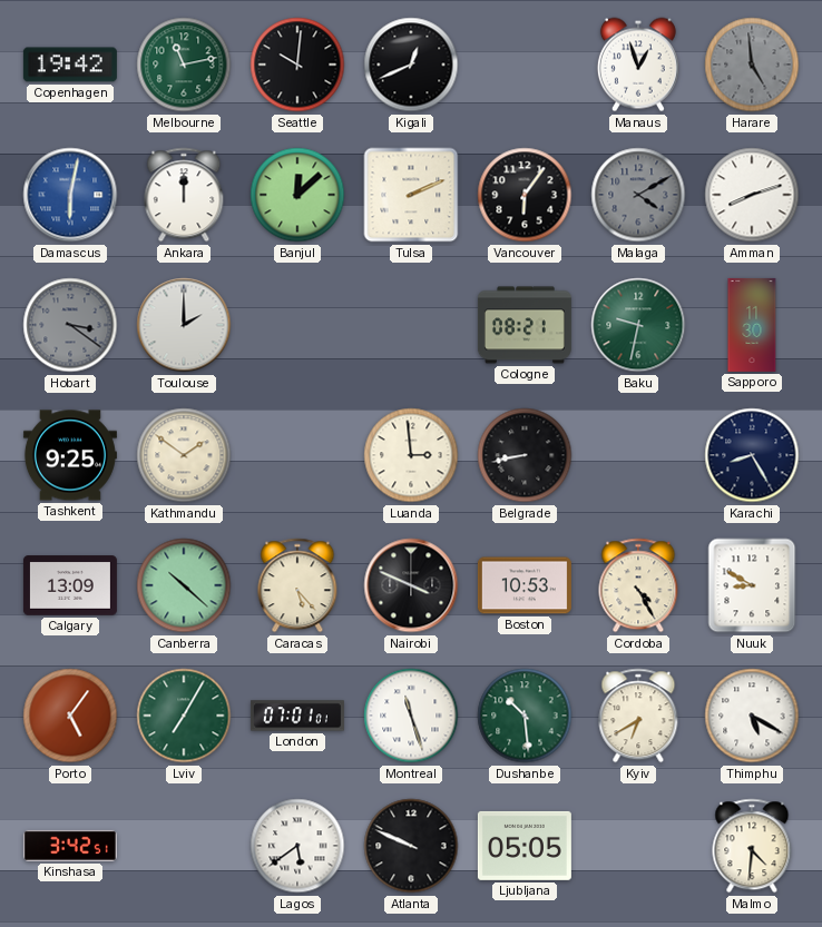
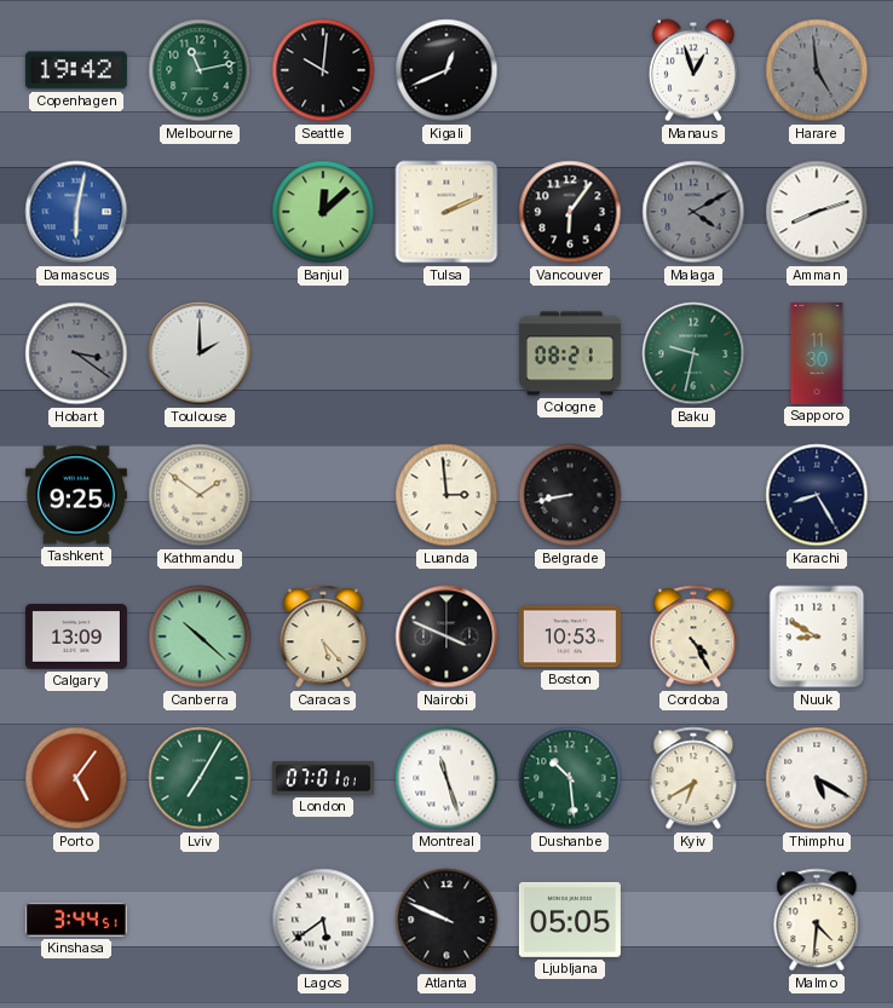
Ankara: 12:00 -> none (184, 195)
Kinshasa: 3:42 -> 3:44 (76, 920)
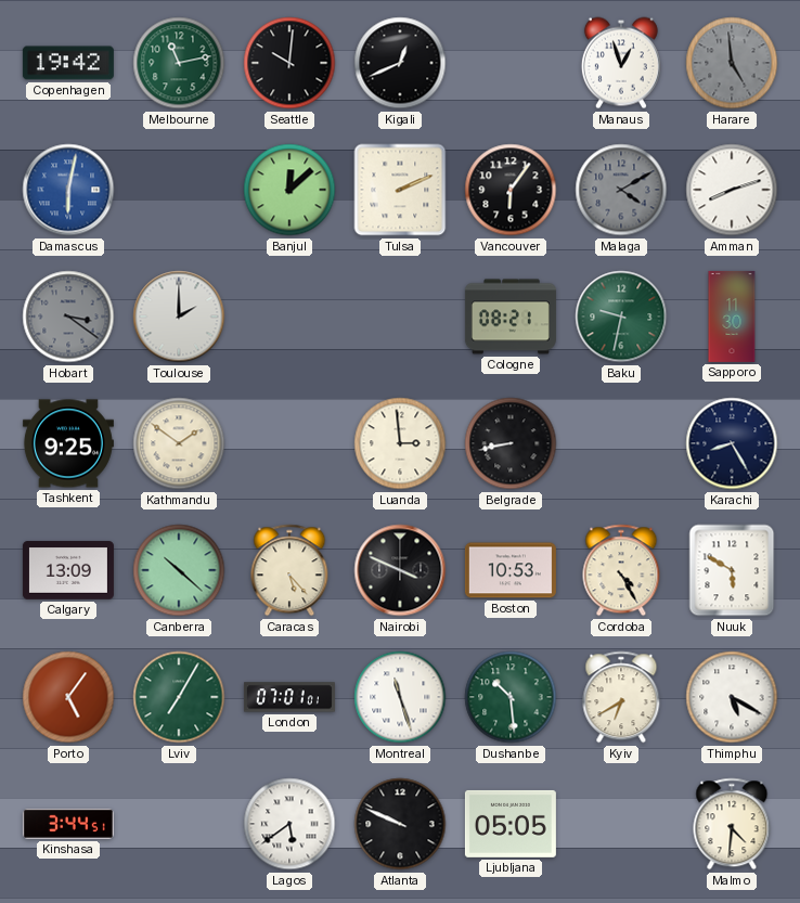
Nuuk: 8:50 -> 5:50 (732, 570)
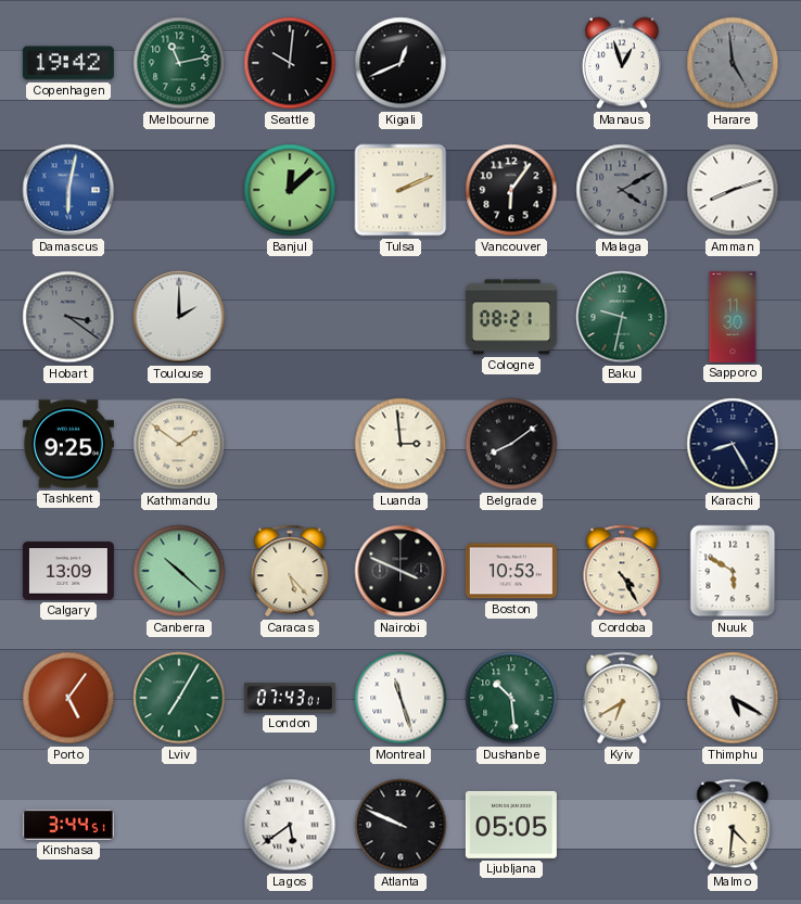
Belgrade: 8:43 -> 8:09 (511, 444)
London: 07:01 -> 07:43 (290, 698)
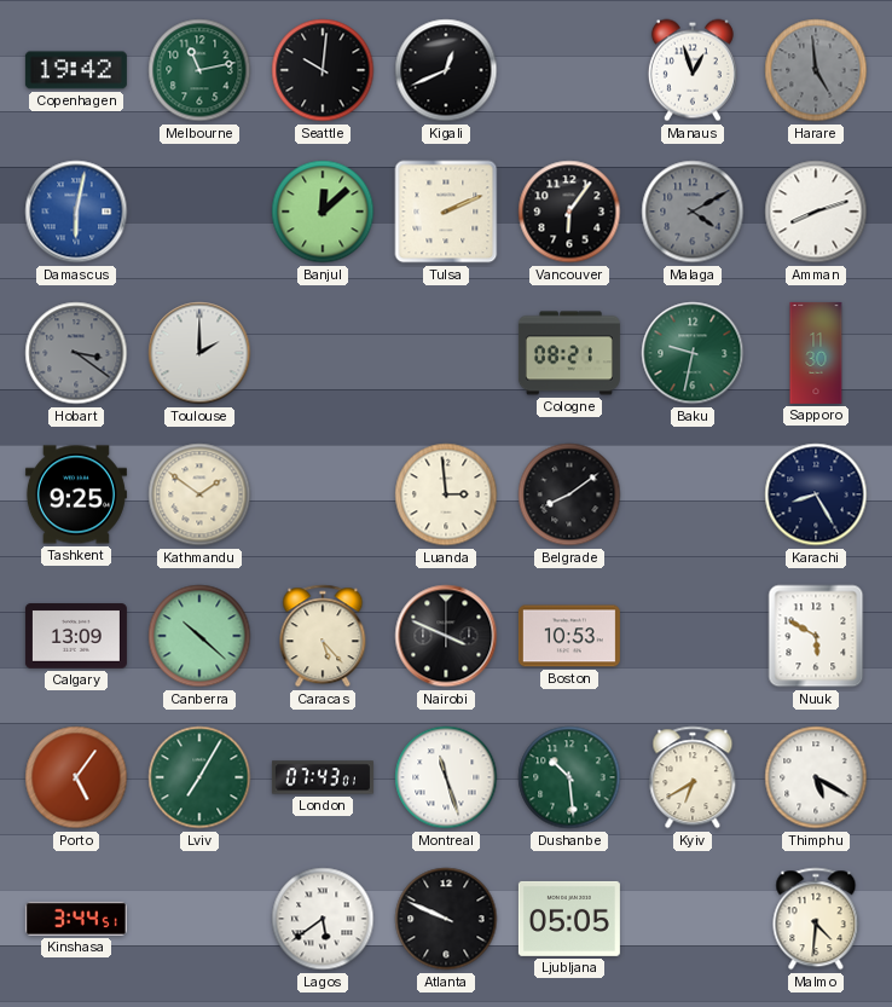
Cordoba: 4:25 -> none (622, 571)
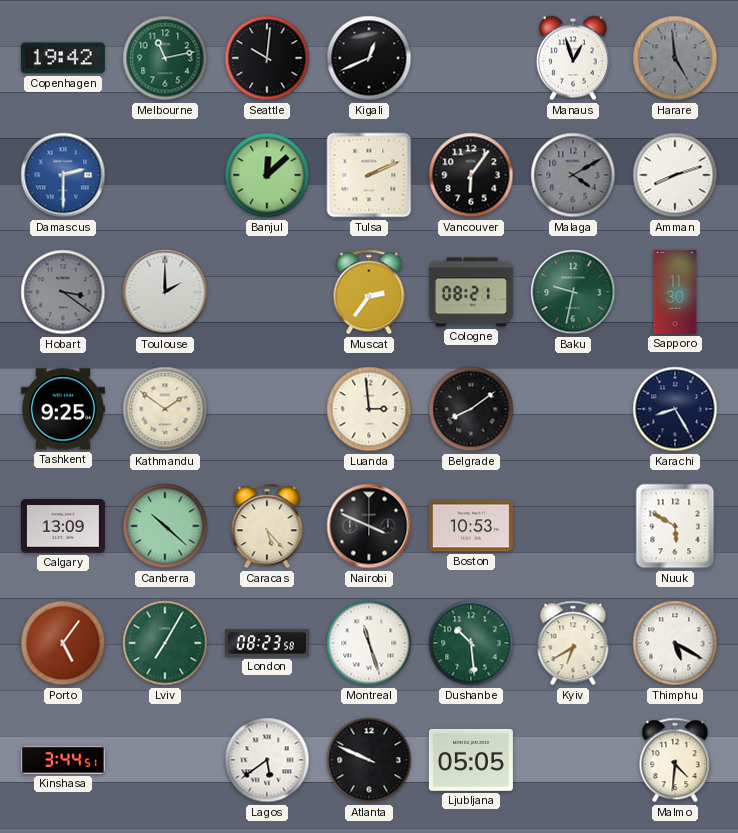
Damascus: 6:02 -> 2:30 (63, 175)
Muscat: none -> 2:36 (369, 292)
London: 07:43 -> 08:23 (267, 643)
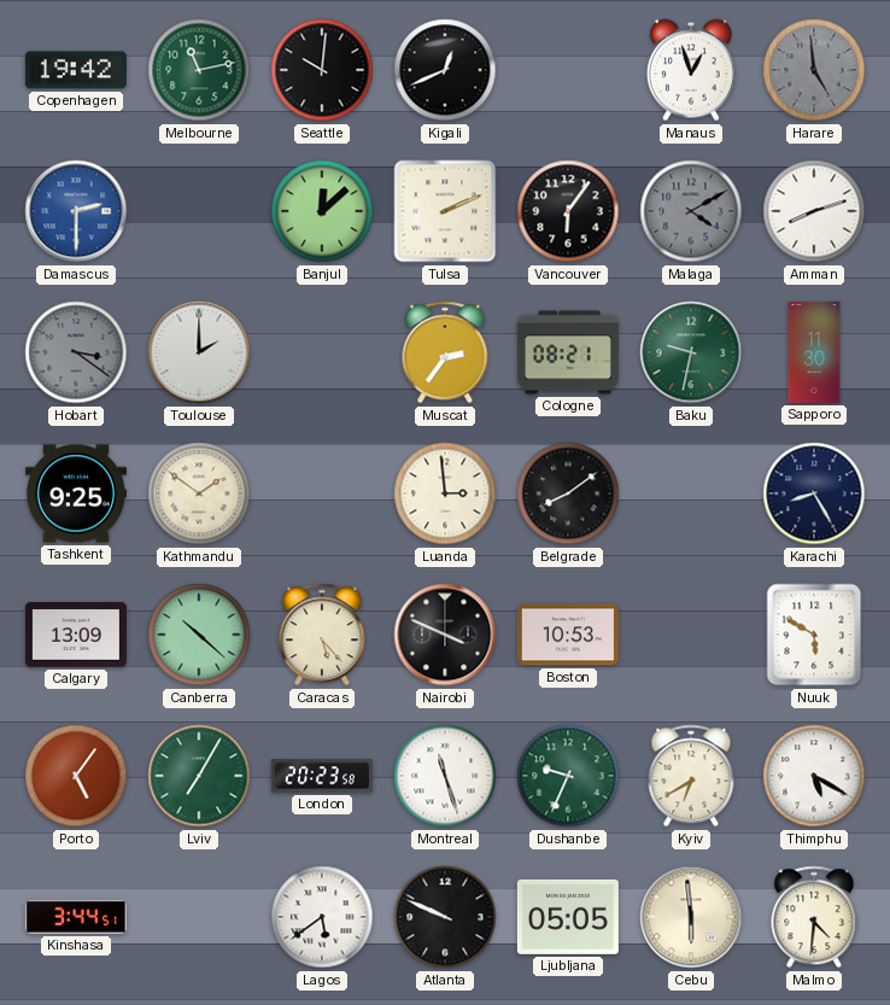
London: 08:23 -> 20:23 (322, 776)
Dushanbe: 10:29 -> 9:34 (568, 776)
Cebu: none -> 5:59 (691, 917)
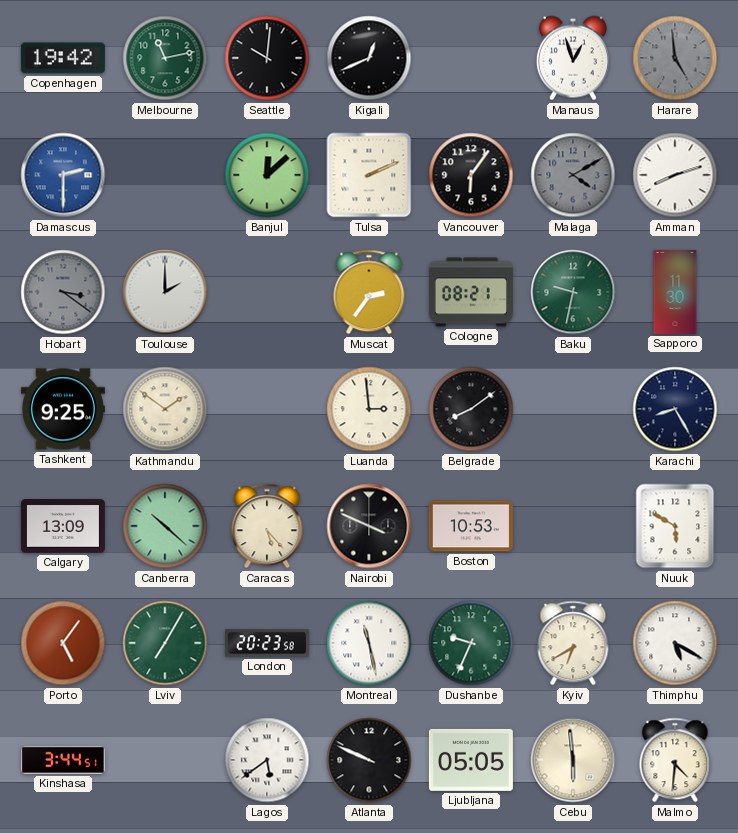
Montreal: 11:27 -> 11:28 (369, 643)
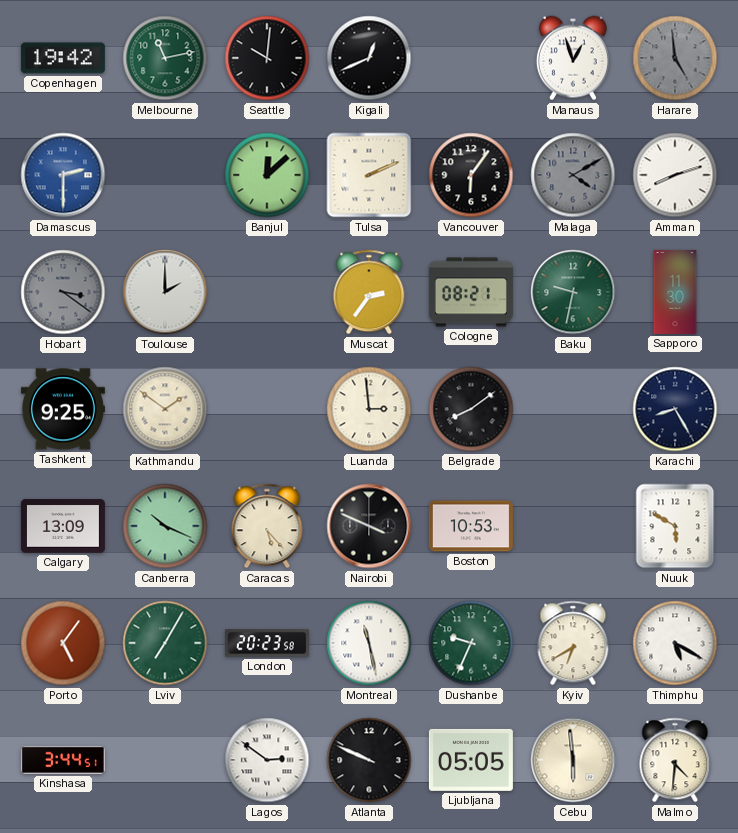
Canberra: 10:22 -> 10:19 (165, 526)
Lagos: 5:39 -> 2:51 (267, 760)
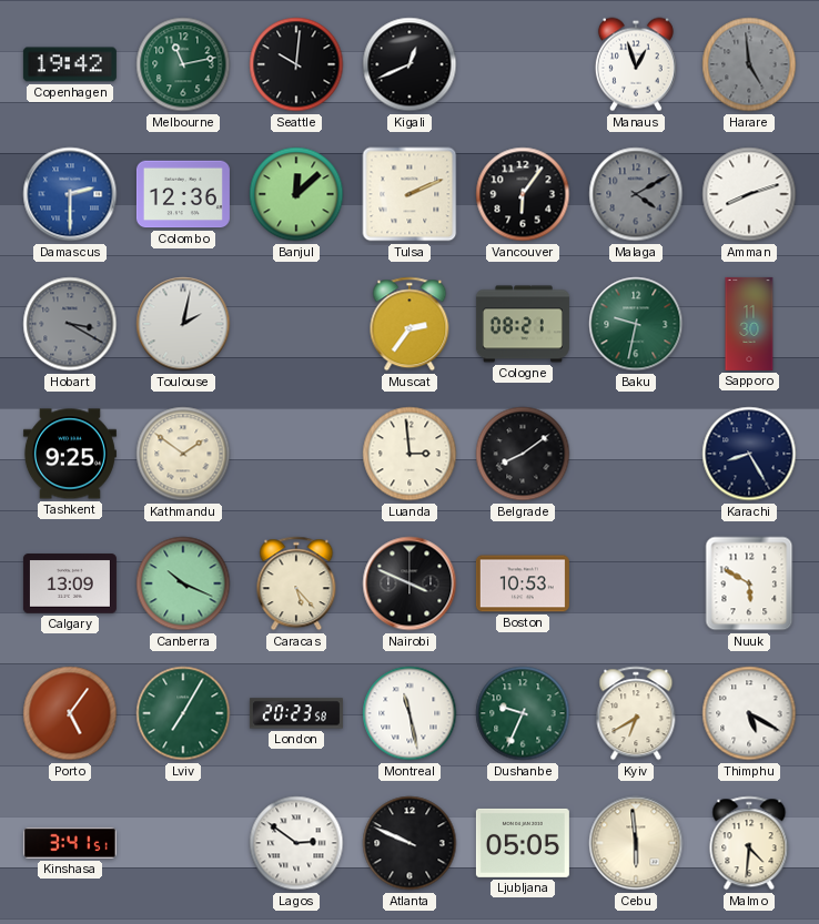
Colombo: none -> 12:36 (183, 194)
Hobart: 3:21 -> 3:20 (70, 324)
Toulouse: 2:00 -> 2:02 (183, 324)
Kinshasa: 3:44 -> 3:41 (70, 843)
